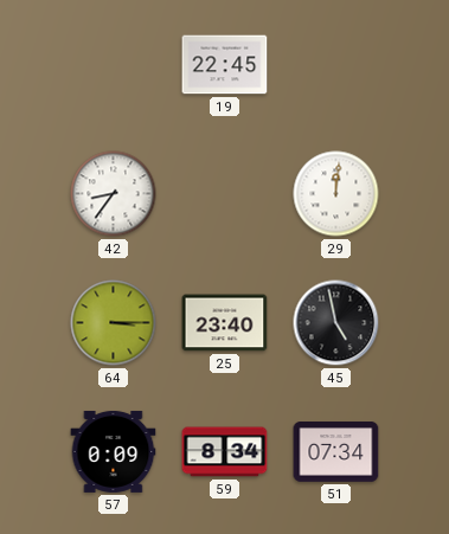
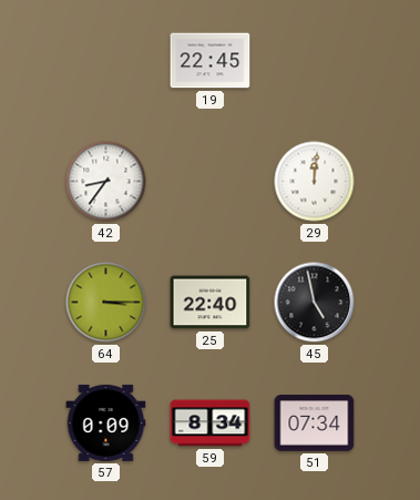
25: 23:40 -> 22:40 (211, 303)
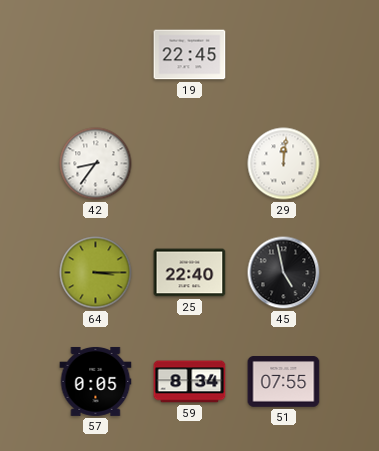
57: 0:09 -> 0:05 (96, 381)
51: 07:34 -> 07:55 (284, 382)
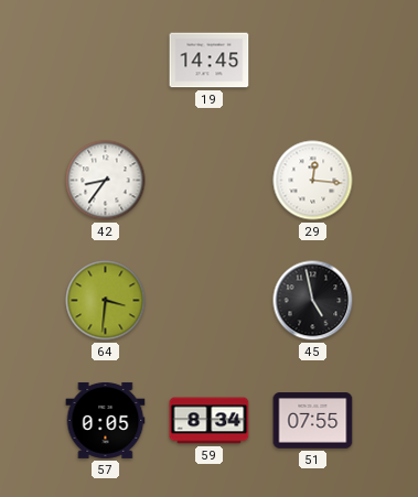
19: 22:45 -> 14:45 (210, 61)
29: 12:01 -> 12:16 (313, 181)
64: 3:15 -> 3:31 (106, 301)
25: 22:40 -> none (190, 273)
